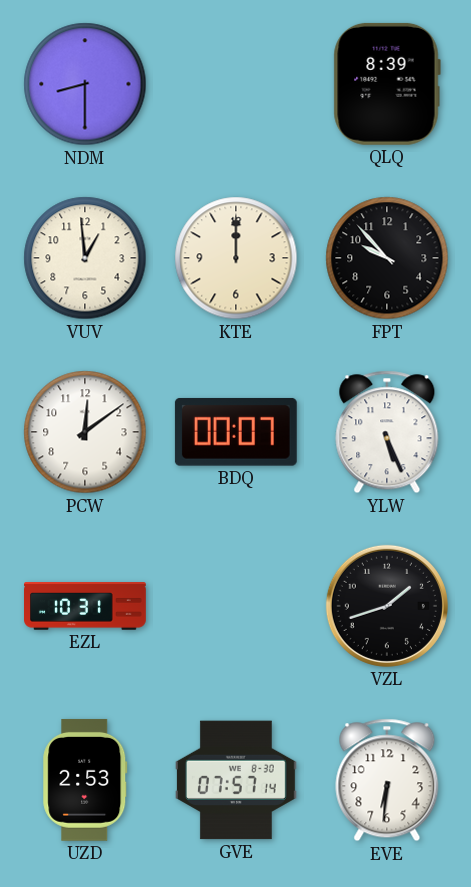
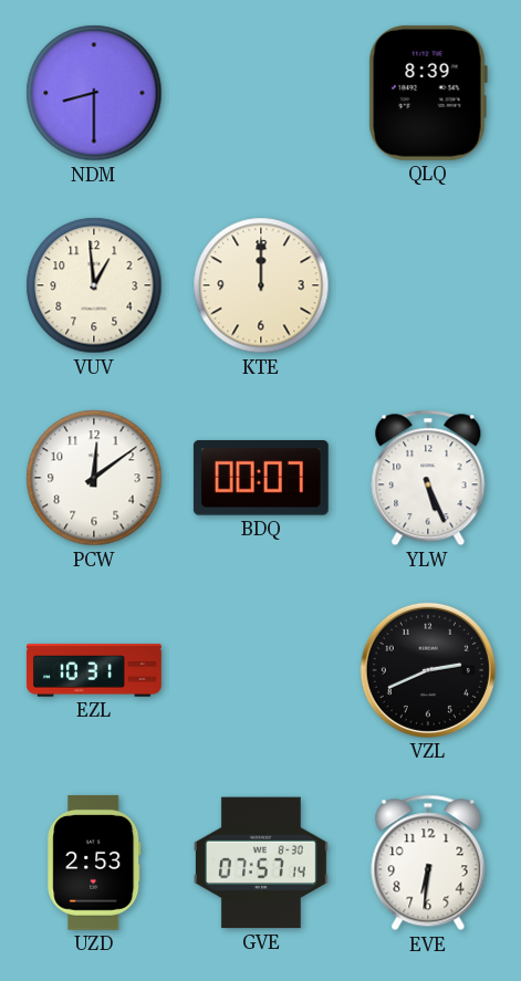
FPT: 9:53 -> none (387, 258)
VZL: 1:42 -> 2:41 (428, 670)
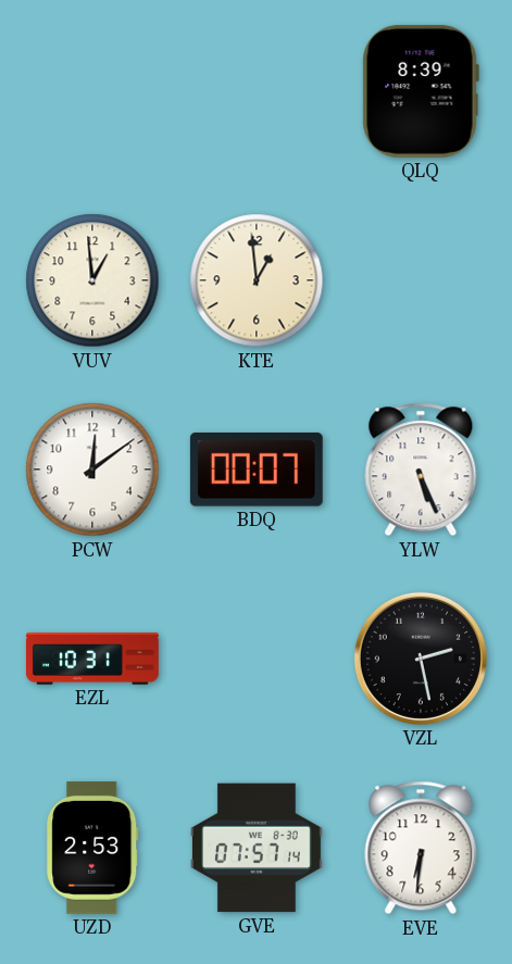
NDM: 8:30 -> none (94, 93)
KTE: 12:00 -> 12:59 (257, 280)
VZL: 2:41 -> 2:28 (421, 659)
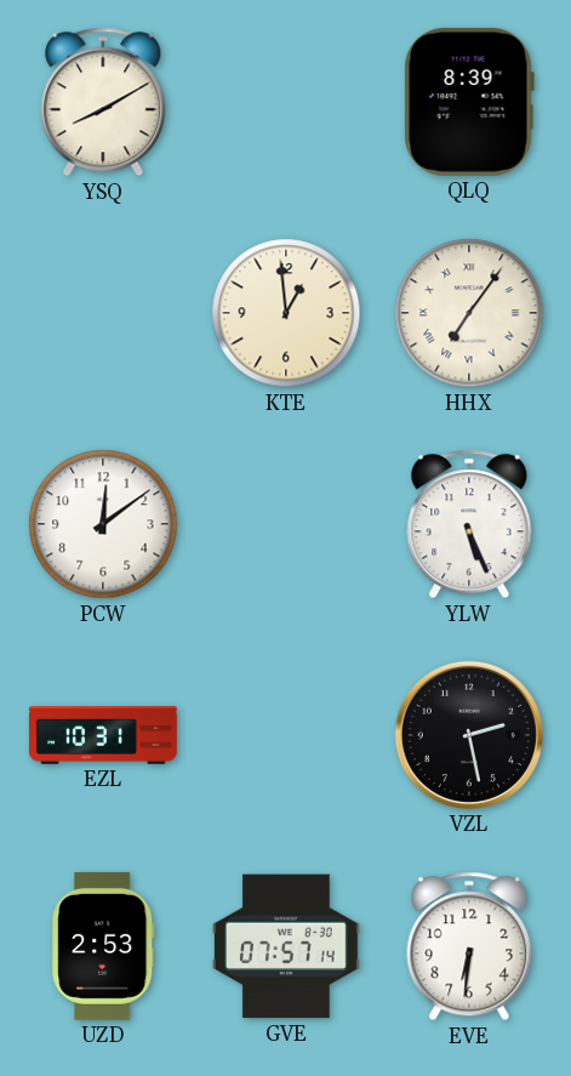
YSQ: none -> 8:10 (103, 102)
VUV: 12:59 -> none (92, 280)
HHX: none -> 7:06 (469, 313)
BDQ: 00:07 -> none (257, 470)
